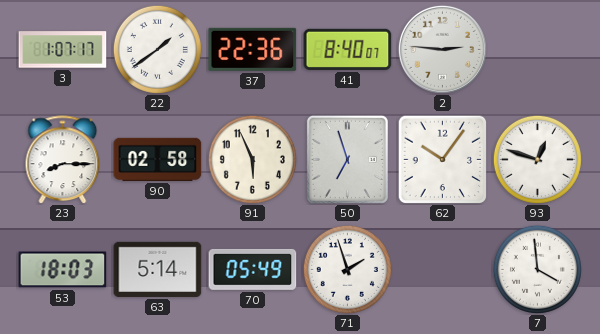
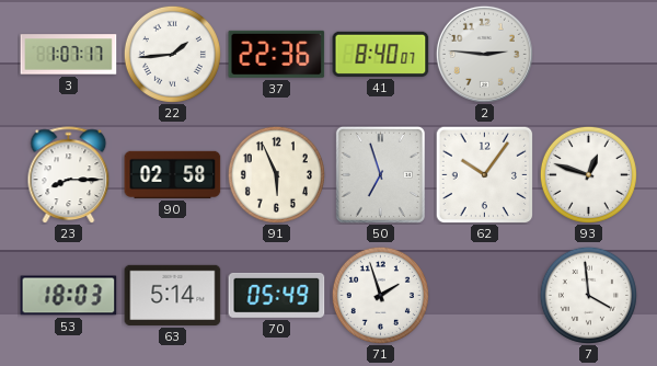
22: 1:39 -> 1:44 (172, 54)
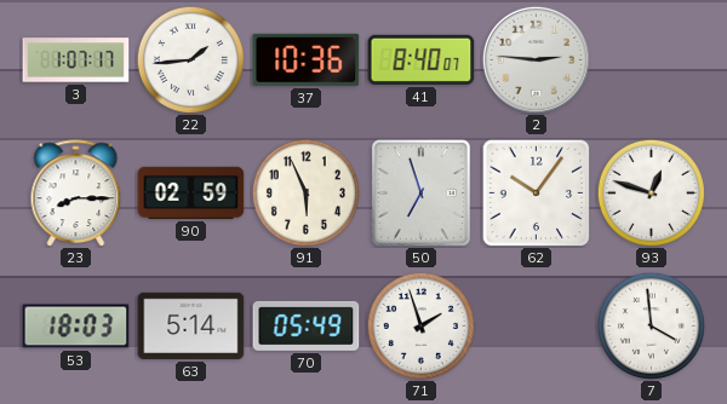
37: 22:36 -> 10:36 (307, 59)
90: 02:58 -> 02:59 (191, 192)
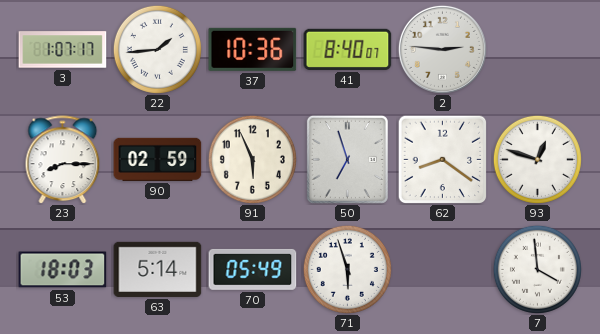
62: 10:06 -> 8:21 (442, 159)
71: 1:57 -> 5:57 (347, 269)
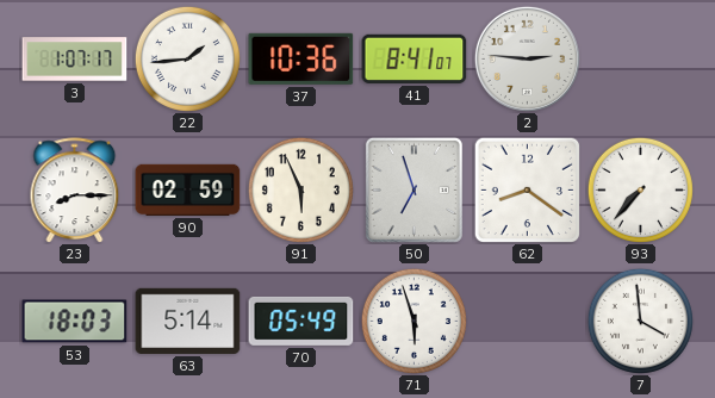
41: 8:40 -> 8:41 (415, 58)
93: 12:48 -> 7:37 (640, 189)
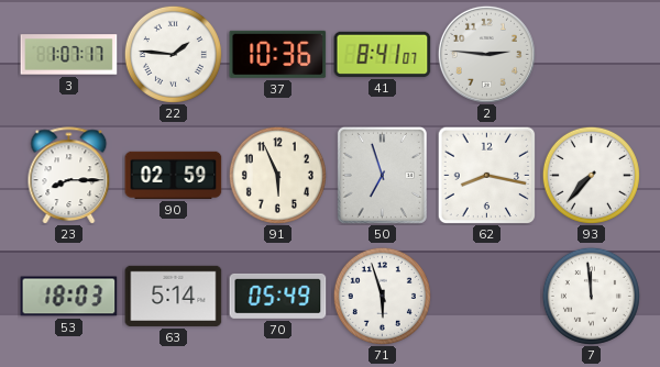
22: 1:44 -> 1:46 (173, 54)
62: 8:21 -> 8:17 (486, 175)
7: 3:59 -> 11:59 (591, 296)
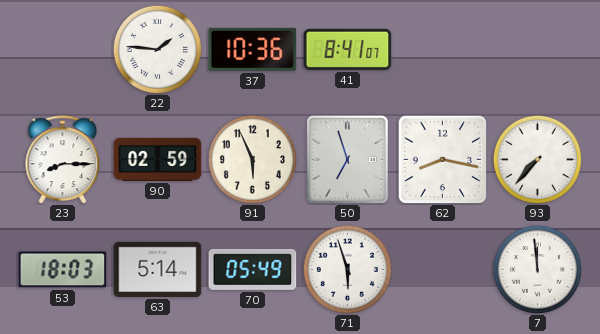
3: 1:07 -> none (69, 55)
2: 2:46 -> none (486, 54)
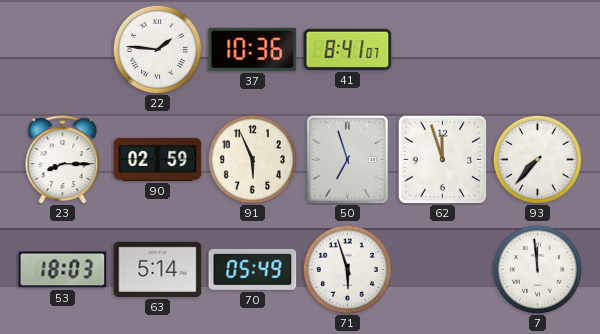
62: 8:17 -> 11:57 (442, 159)
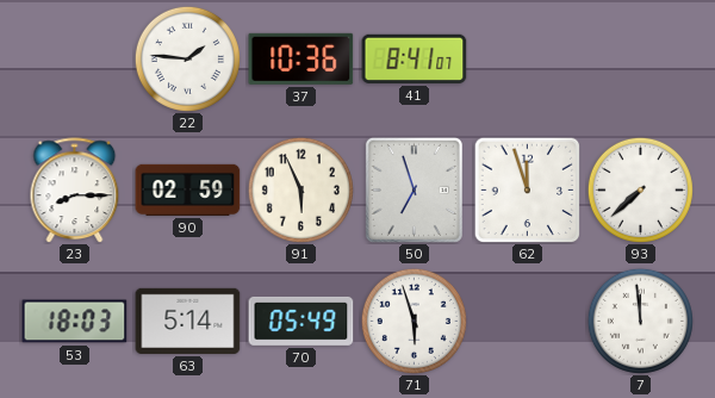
93: 7:37 -> 7:38 (640, 189)
